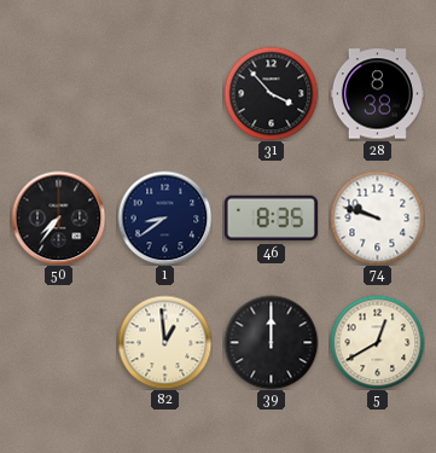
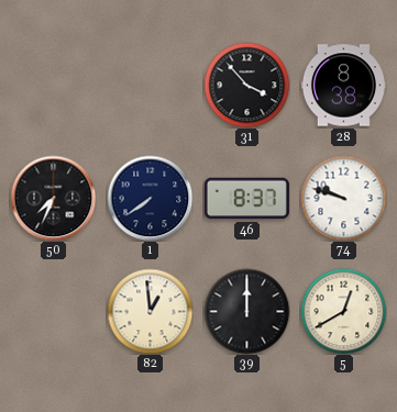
50: 7:36 -> 7:34 (53, 198)
1: 8:39 -> 7:39 (150, 198)
46: 8:35 -> 8:37 (246, 199)
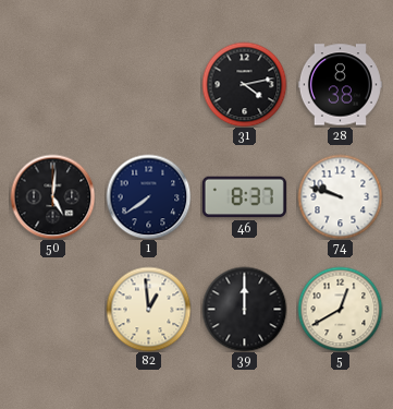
31: 3:53 -> 4:13 (244, 84)
50: 7:34 -> 5:01 (52, 196)
